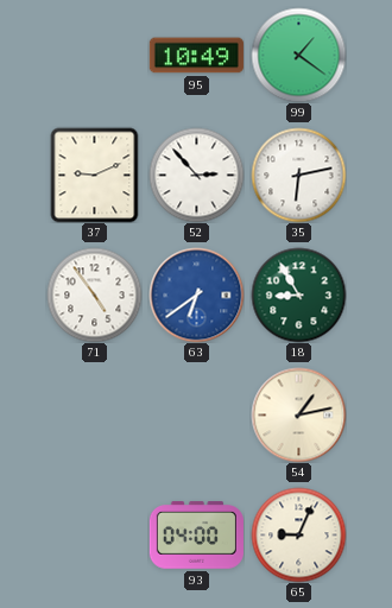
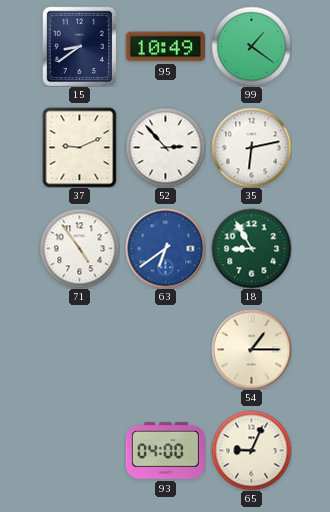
15: none -> 8:39 (79, 46)
54: 1:13 -> 1:15 (251, 349)
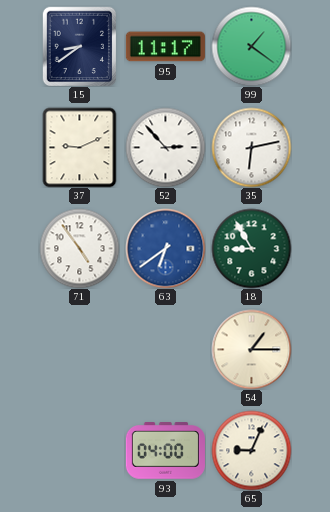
95: 10:49 -> 11:17 (165, 47)
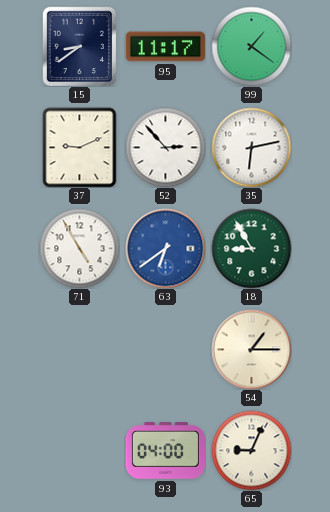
71: 4:54 -> 4:55 (79, 248)
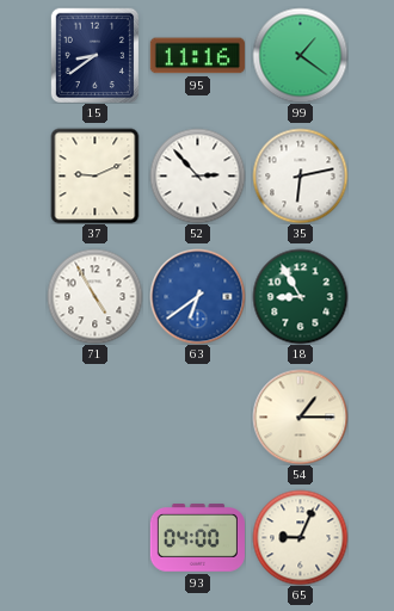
95: 11:17 -> 11:16 (197, 56)
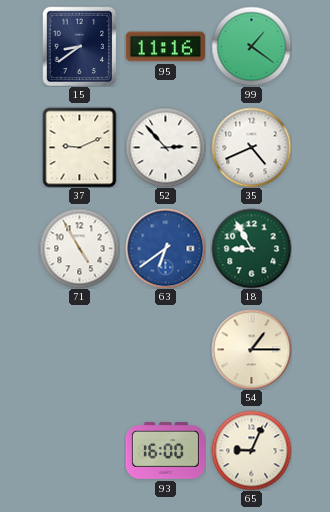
35: 6:13 -> 4:41 (251, 147)
93: 04:00 -> 16:00 (165, 451)
